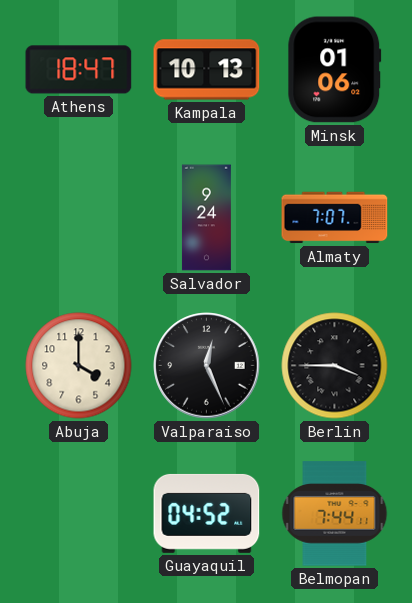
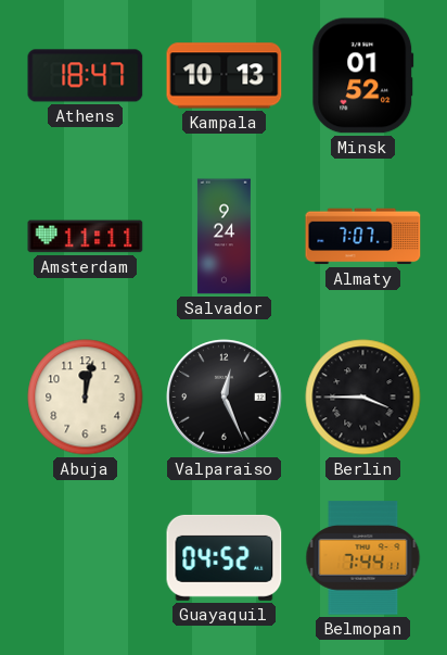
Minsk: 01:06 -> 01:52 (363, 76)
Amsterdam: none -> 11:11 (86, 237)
Abuja: 4:00 -> 12:02 (86, 398)
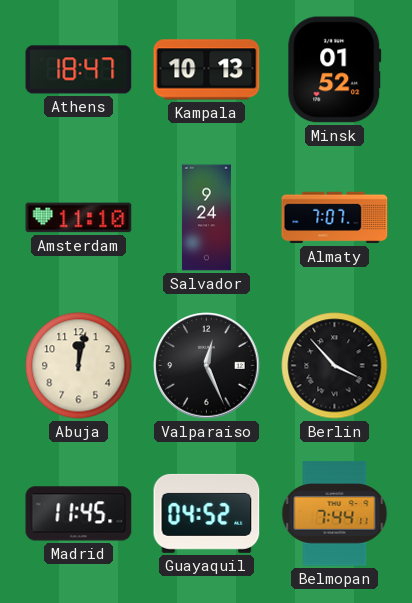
Amsterdam: 11:11 -> 11:10 (79, 218)
Berlin: 3:45 -> 3:53 (335, 366)
Madrid: none -> 11:45 (79, 514)
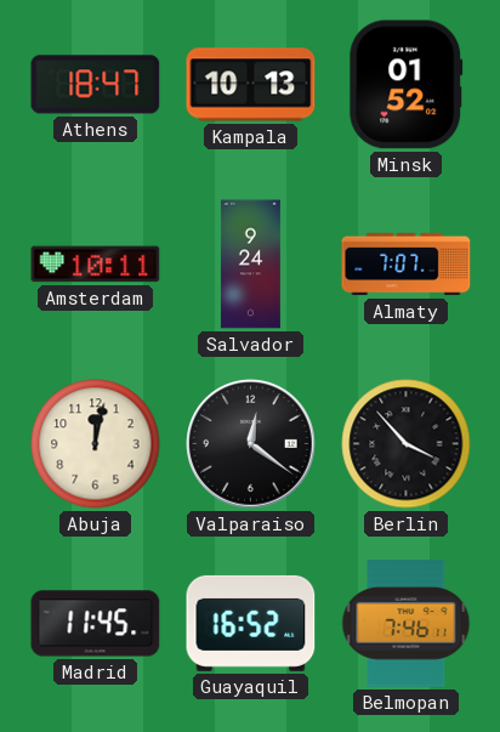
Amsterdam: 11:10 -> 10:11 (96, 265)
Valparaiso: 12:26 -> 12:21 (251, 444)
Guayaquil: 04:52 -> 16:52 (251, 623)
Belmopan: 7:44 -> 7:46 (407, 624)
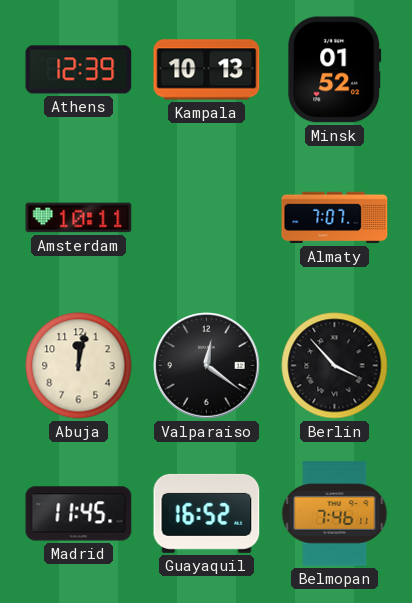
Athens: 18:47 -> 12:39 (79, 70)
Salvador: 9:24 -> none (250, 265)
